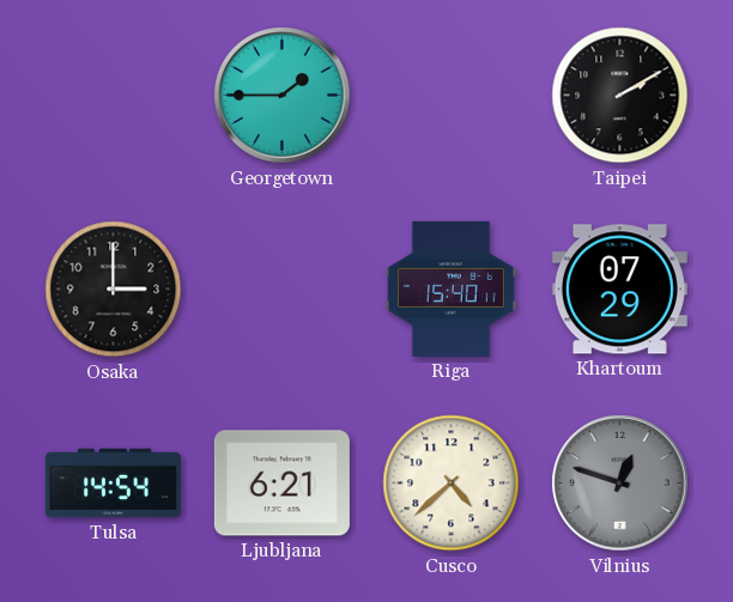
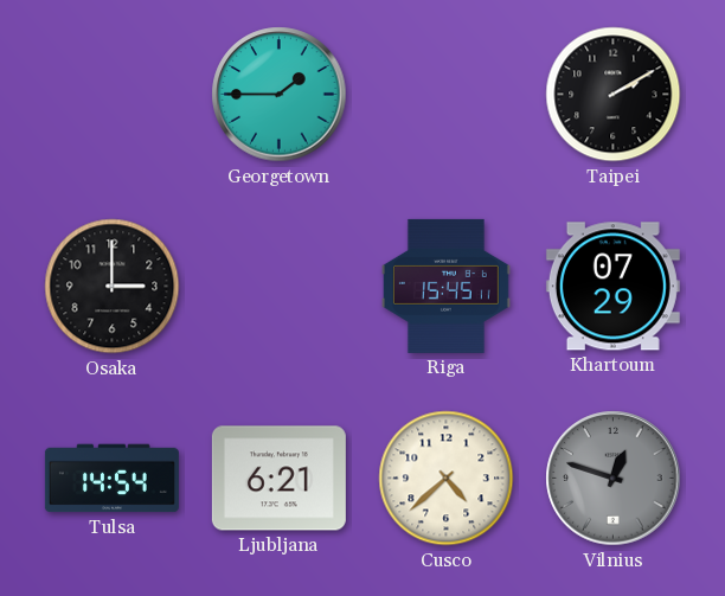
Riga: 15:40 -> 15:45 (445, 286)
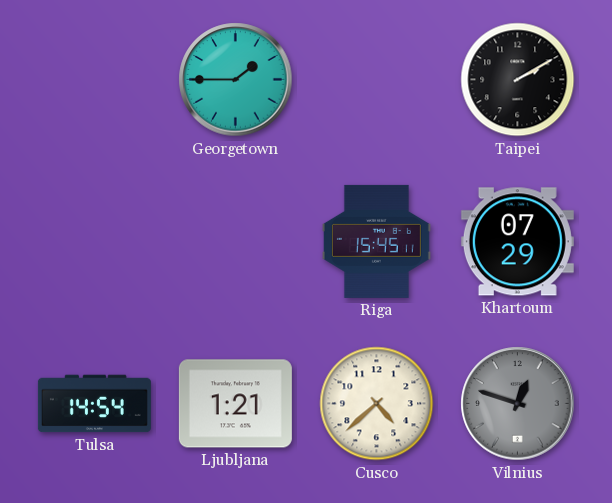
Osaka: 3:00 -> none (113, 287)
Ljubljana: 6:21 -> 1:21 (235, 404)
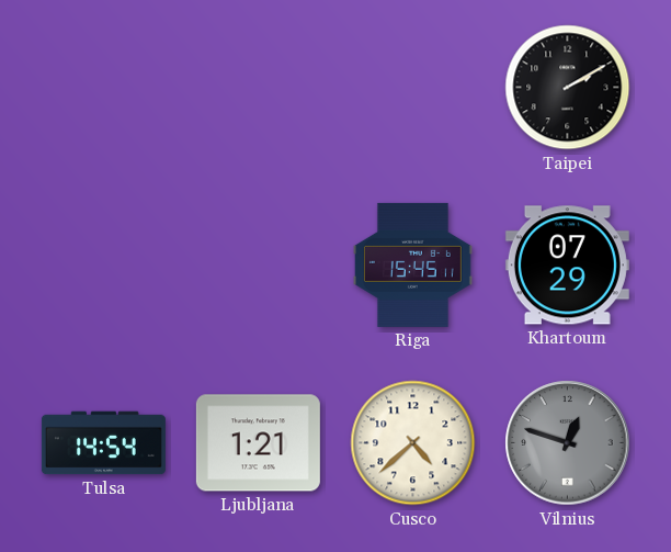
Georgetown: 1:45 -> none (236, 80)
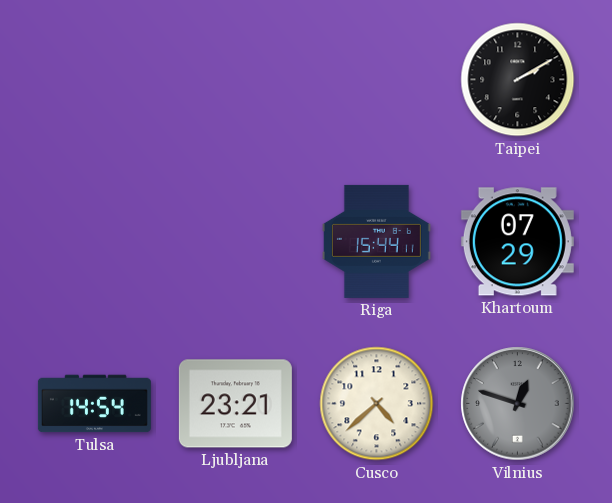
Riga: 15:45 -> 15:44 (376, 241)
Ljubljana: 1:21 -> 23:21 (235, 404)
